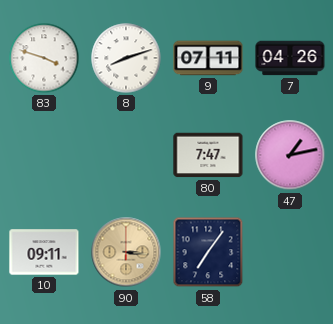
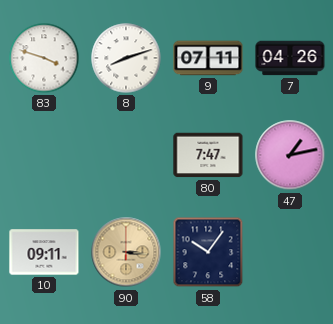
58: 7:06 -> 10:06 (208, 252)
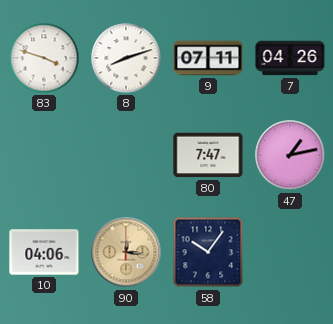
10: 09:11 -> 04:06 (44, 252)
90: 3:16 -> 12:16 (126, 252)
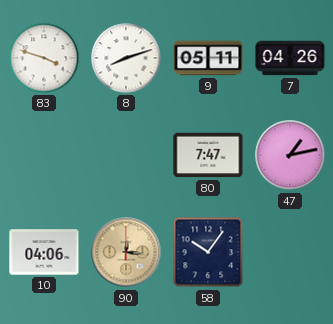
9: 07:11 -> 05:11 (208, 58)
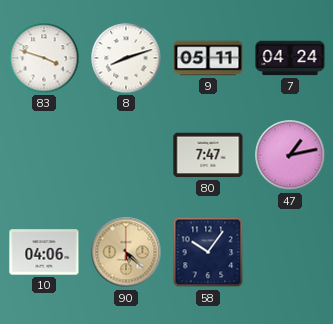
7: 04:26 -> 04:24 (290, 58)
90: 12:16 -> 5:22 (126, 252)
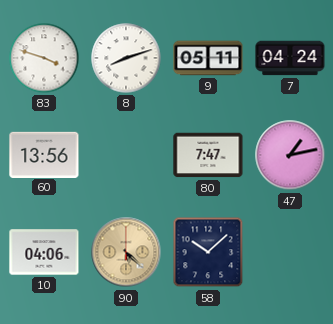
60: none -> 13:56 (44, 154)
58: 10:06 -> 10:08 (208, 252)
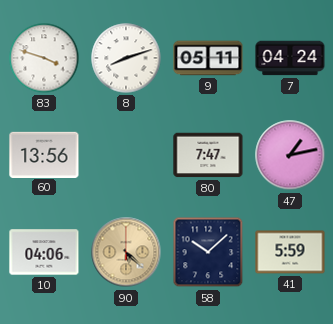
41: none -> 5:59 (290, 252)
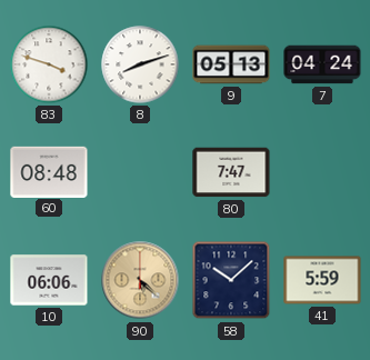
9: 05:11 -> 05:13 (231, 64)
60: 13:56 -> 08:48 (49, 171)
47: 1:13 -> none (290, 155)
10: 04:06 -> 06:06 (49, 280)
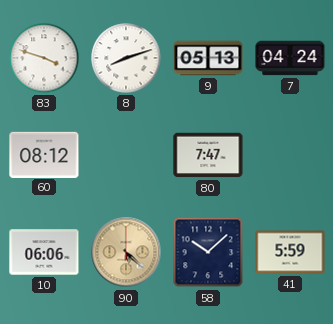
60: 08:48 -> 08:12 (44, 154)
